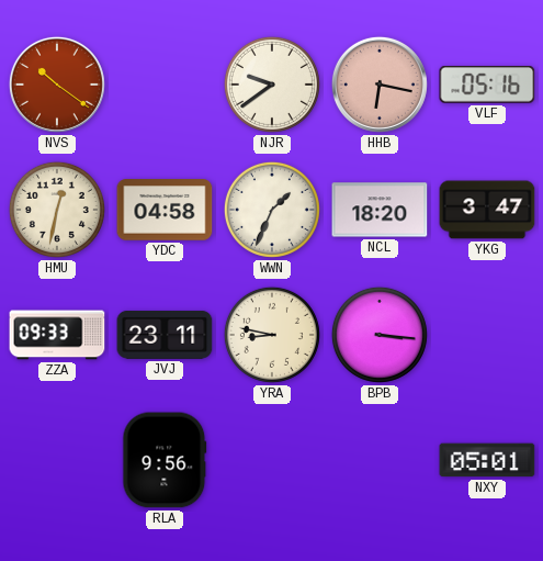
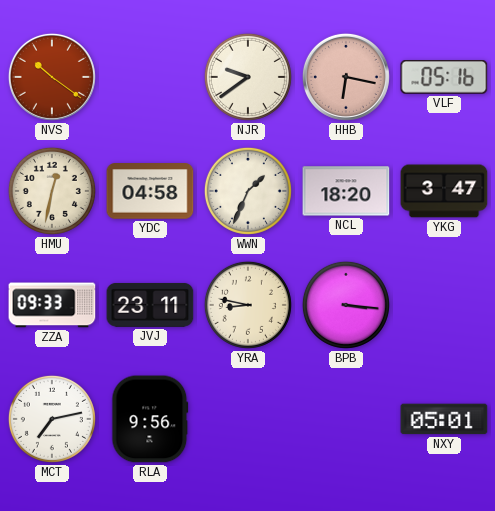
MCT: none -> 7:13 (52, 419)
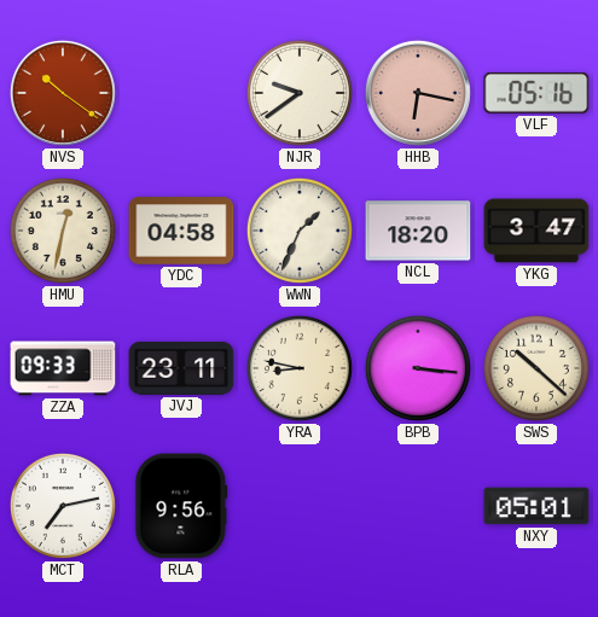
SWS: none -> 10:22 (536, 368)
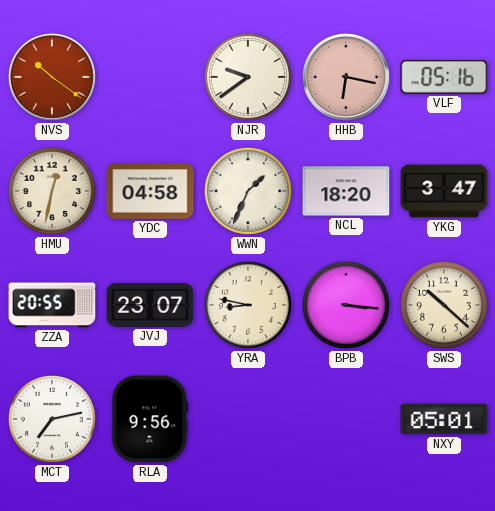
ZZA: 09:33 -> 20:55 (52, 305)
JVJ: 23:11 -> 23:07 (150, 305)
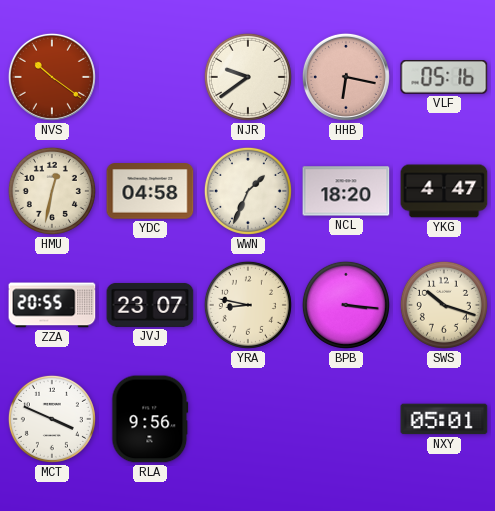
YKG: 3:47 -> 4:47 (444, 191)
SWS: 10:22 -> 10:18 (444, 305)
MCT: 7:13 -> 3:49 (52, 419)
